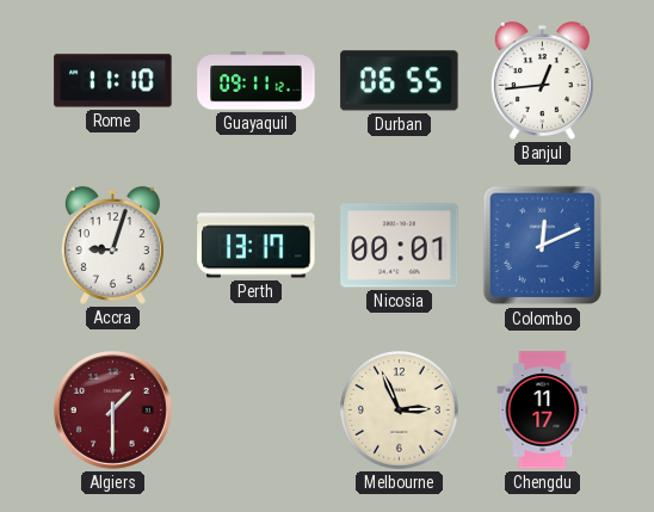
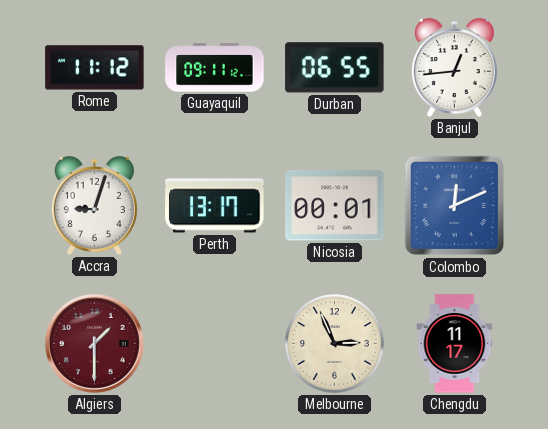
Rome: 11:10 -> 11:12 (95, 68)
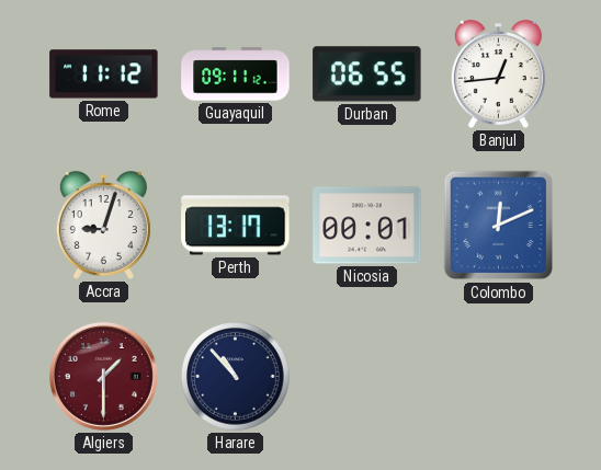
Harare: none -> 10:53 (236, 377)
Melbourne: 2:56 -> none (335, 344)
Chengdu: 11:17 -> none (455, 344)
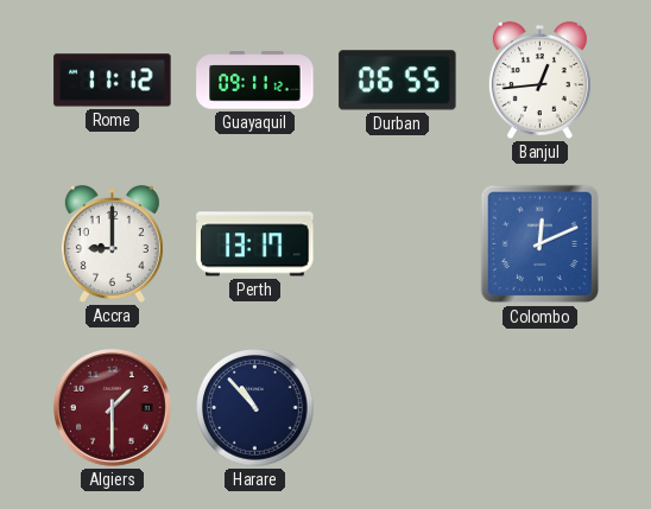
Accra: 9:03 -> 9:00 (112, 243)
Nicosia: 00:01 -> none (367, 226)
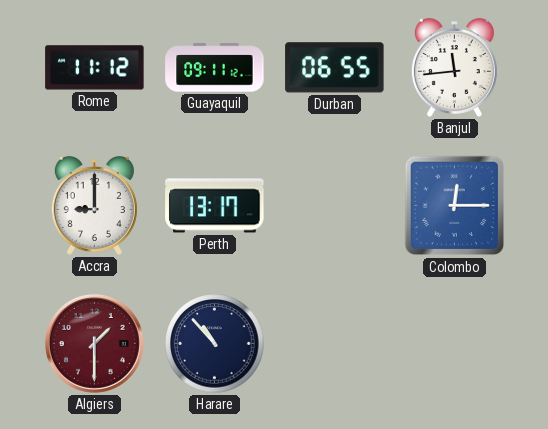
Banjul: 12:44 -> 11:44 (454, 67)
Colombo: 12:11 -> 12:15 (455, 206)
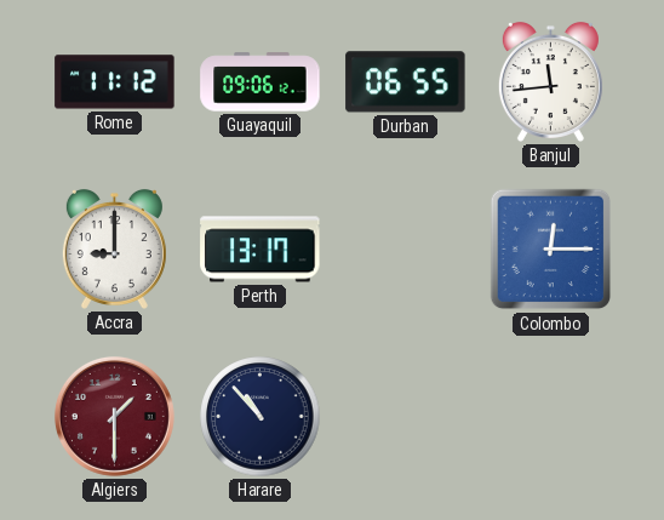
Guayaquil: 09:11 -> 09:06 (261, 82)
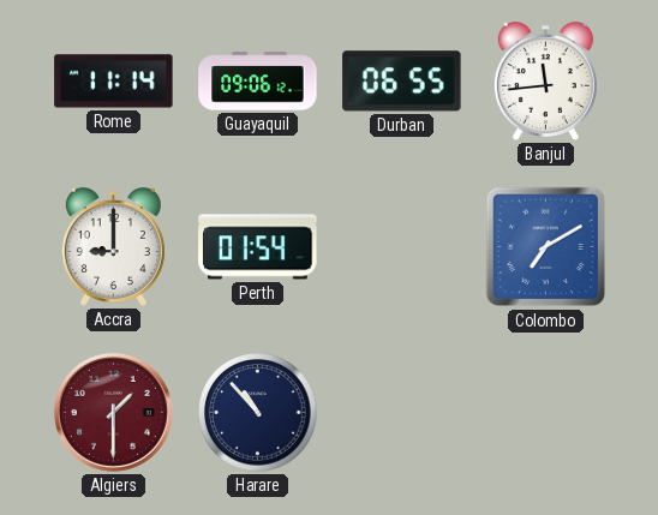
Rome: 11:12 -> 11:14 (114, 82)
Perth: 13:17 -> 01:54 (258, 247)
Colombo: 12:15 -> 7:10 (546, 247)
